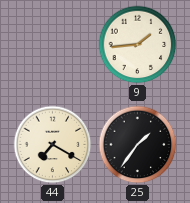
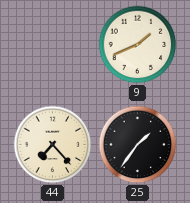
9: 1:44 -> 1:41 (138, 45)
44: 7:20 -> 7:23 (53, 145)
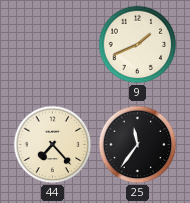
25: 1:36 -> 11:36 (138, 145)
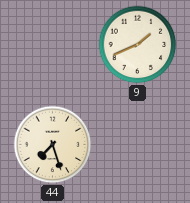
44: 7:23 -> 7:27 (53, 145)
25: 11:36 -> none (138, 145)
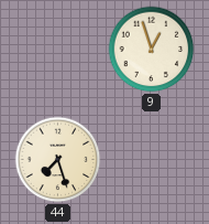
9: 1:41 -> 12:57 (152, 50)
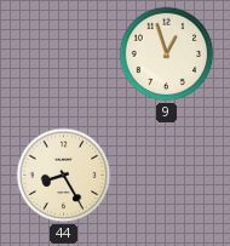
44: 7:27 -> 8:25 (64, 176)
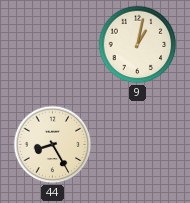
9: 12:57 -> 1:02 (138, 45)
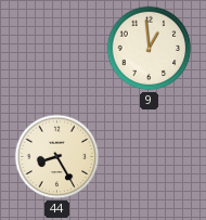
9: 1:02 -> 12:59 (150, 49)
